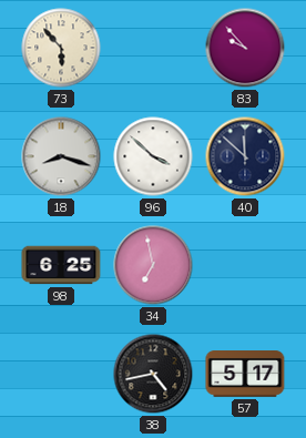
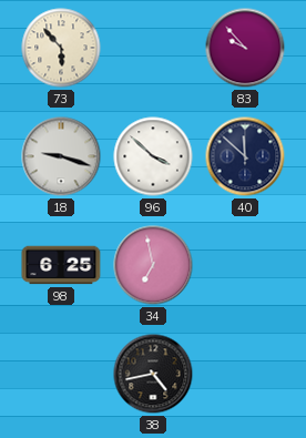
18: 8:18 -> 9:18 (61, 156)
57: 5:17 -> none (245, 375)
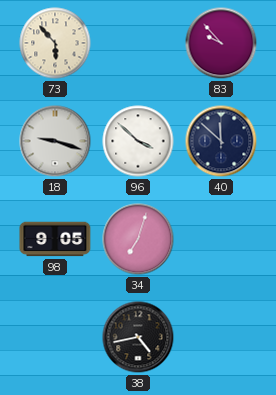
98: 6:25 -> 9:05 (55, 239)
34: 6:58 -> 7:03 (138, 239)
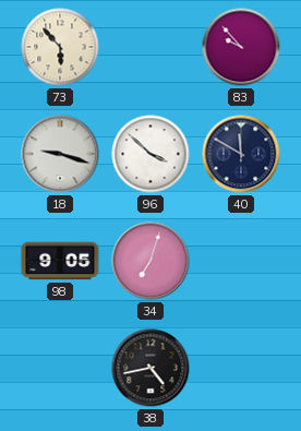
40: 11:52 -> 11:50 (241, 154)
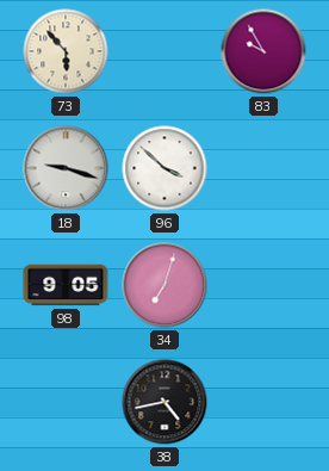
83: 9:53 -> 9:55 (263, 51)
40: 11:50 -> none (241, 154)
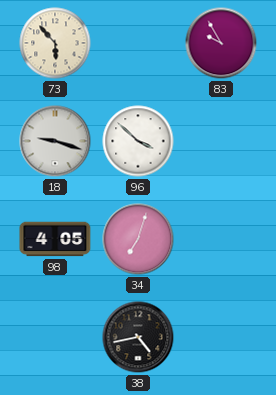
98: 9:05 -> 4:05 (55, 239)
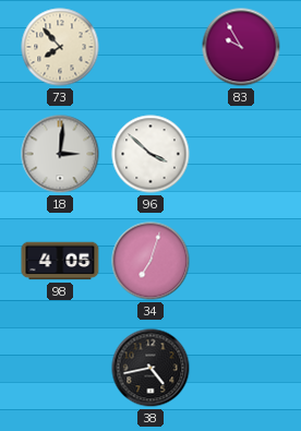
73: 5:53 -> 7:53 (60, 47)
18: 9:18 -> 3:01 (60, 154)
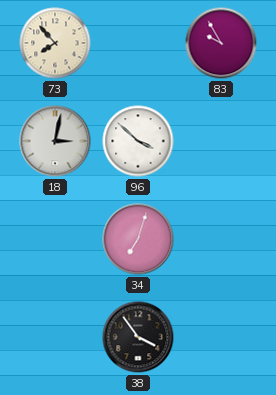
18: 3:01 -> 3:02 (55, 141)
98: 4:05 -> none (60, 261)
38: 4:43 -> 3:54 (138, 337)
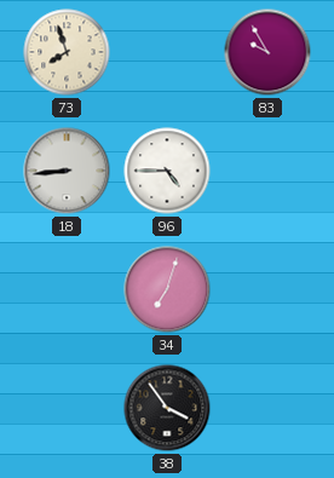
73: 7:53 -> 7:57 (67, 52)
18: 3:02 -> 8:44 (67, 171)
96: 3:52 -> 4:45 (167, 171)
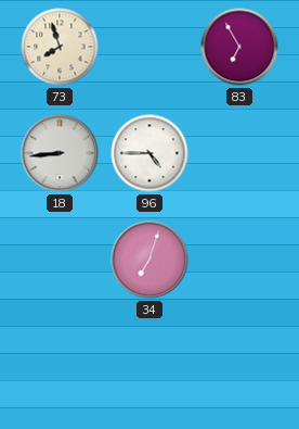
83: 9:55 -> 6:55 (239, 47)
38: 3:54 -> none (167, 408)
